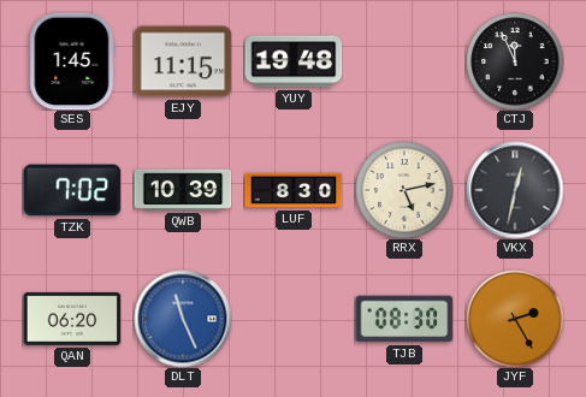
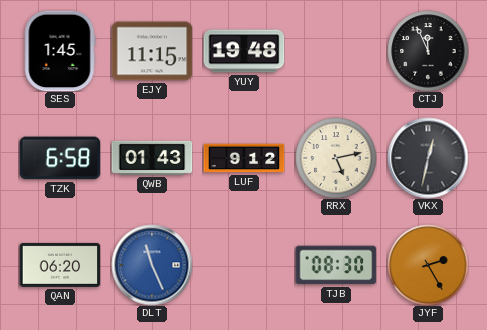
TZK: 7:02 -> 6:58 (60, 158)
QWB: 10:39 -> 01:43 (152, 158)
LUF: 8:30 -> 9:12 (244, 158)
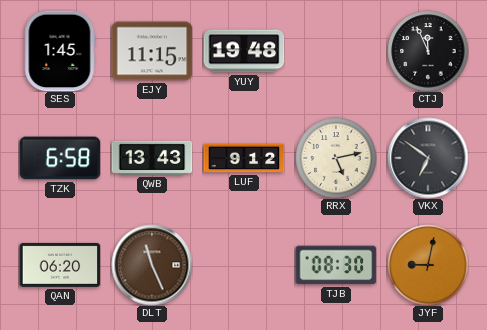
QWB: 01:43 -> 13:43 (152, 158)
VKX: 12:32 -> 6:51 (428, 158)
DLT dial: blue -> brown (152, 265)
JYF: 2:25 -> 9:02 (428, 265)
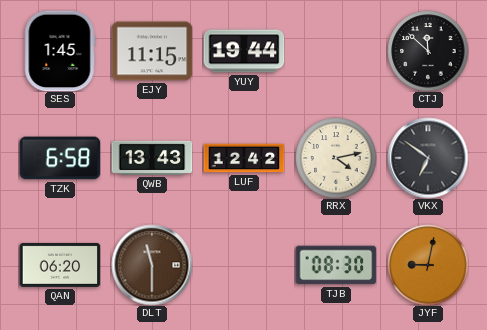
YUY: 19:48 -> 19:44 (244, 51)
CTJ: 11:56 -> 11:52 (428, 51)
LUF: 9:12 -> 12:42 (244, 158)
RRX: 5:13 -> 4:13 (336, 158)
DLT: 11:26 -> 11:30 (152, 265)
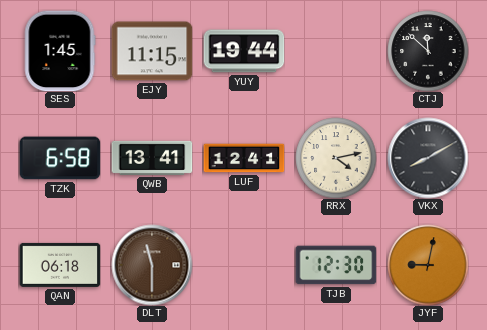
QWB: 13:43 -> 13:41 (152, 158)
LUF: 12:42 -> 12:41 (244, 158)
VKX: 6:51 -> 8:10 (428, 158)
QAN: 06:20 -> 06:18 (60, 265)
TJB: 08:30 -> 12:30 (336, 265)
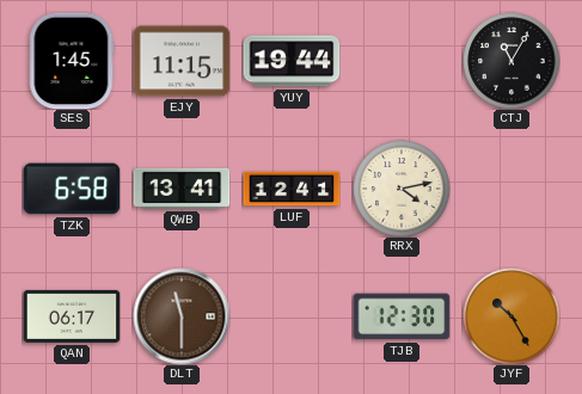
CTJ: 11:52 -> 11:05 (511, 61)
VKX: 8:10 -> none (428, 158)
QAN: 06:18 -> 06:17 (72, 316)
JYF: 9:02 -> 10:25 (511, 316)
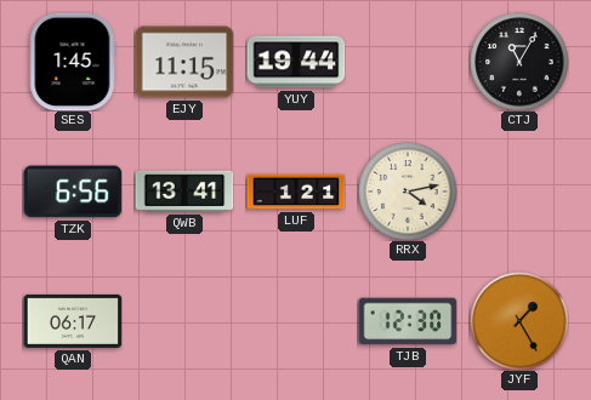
TZK: 6:58 -> 6:56 (73, 192)
LUF: 12:41 -> 1:21 (296, 192)
DLT: 11:30 -> none (182, 316)
JYF: 10:25 -> 1:25 (519, 321)
